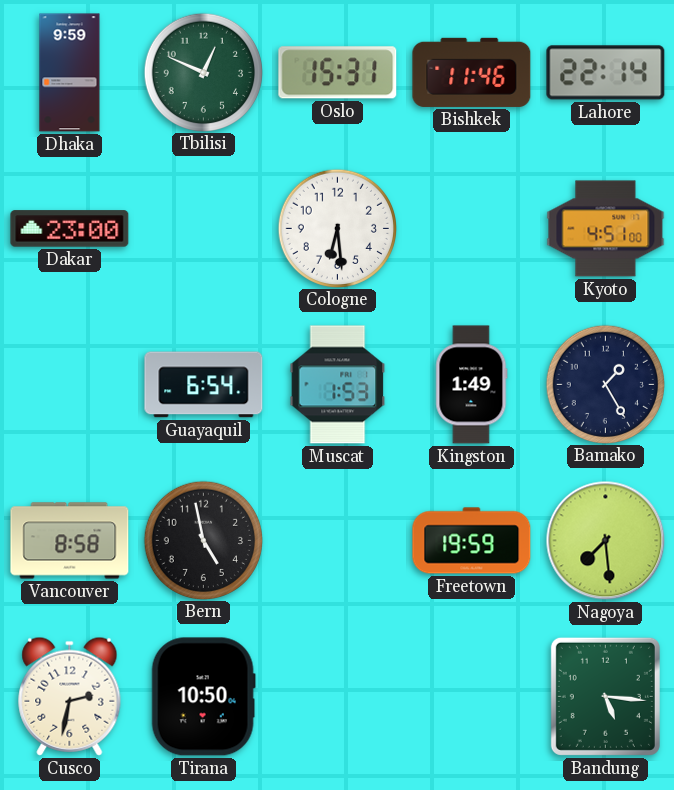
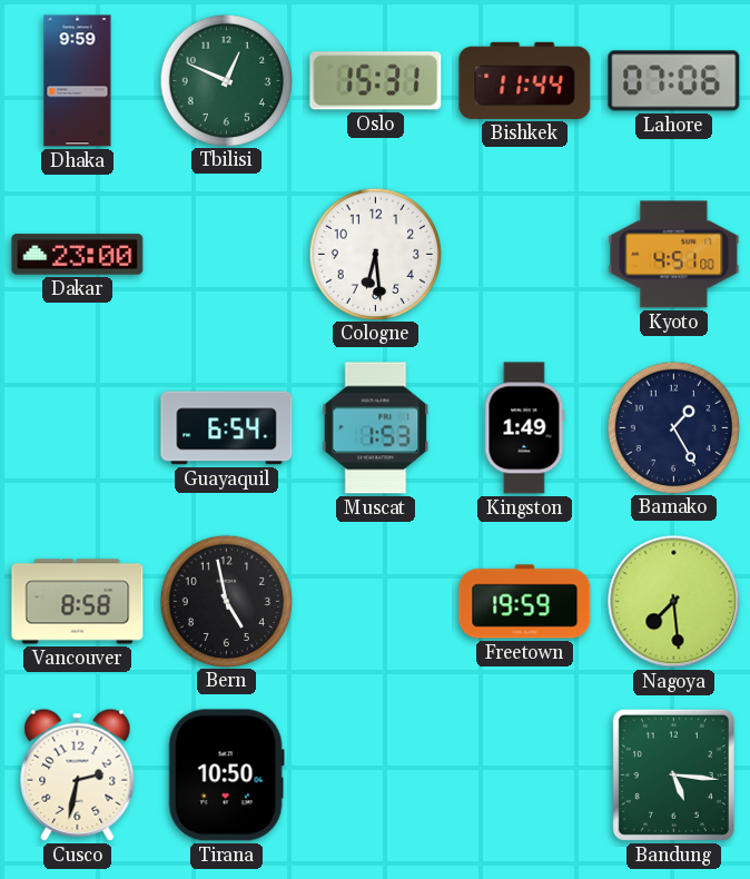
Bishkek: 11:46 -> 11:44 (525, 80)
Lahore: 22:14 -> 07:06 (674, 81)
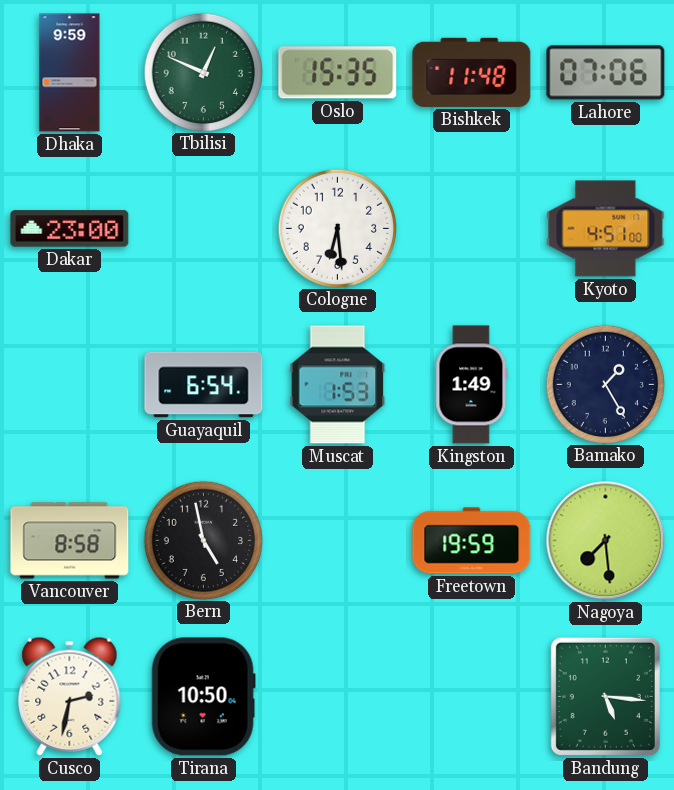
Oslo: 15:31 -> 15:35 (338, 73)
Bishkek: 11:44 -> 11:48 (472, 72)
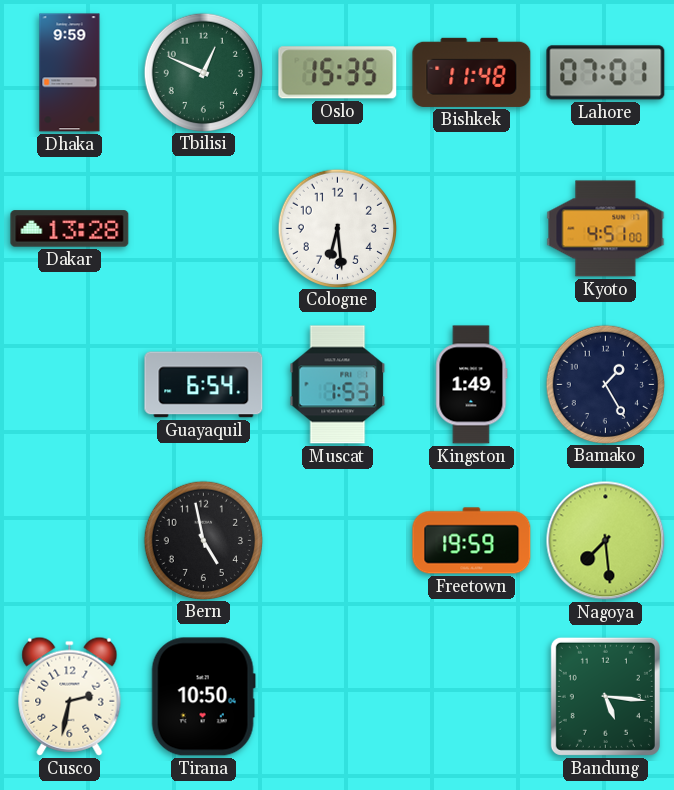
Lahore: 07:06 -> 07:01 (606, 73)
Dakar: 23:00 -> 13:28 (70, 229)
Vancouver: 8:58 -> none (70, 541)
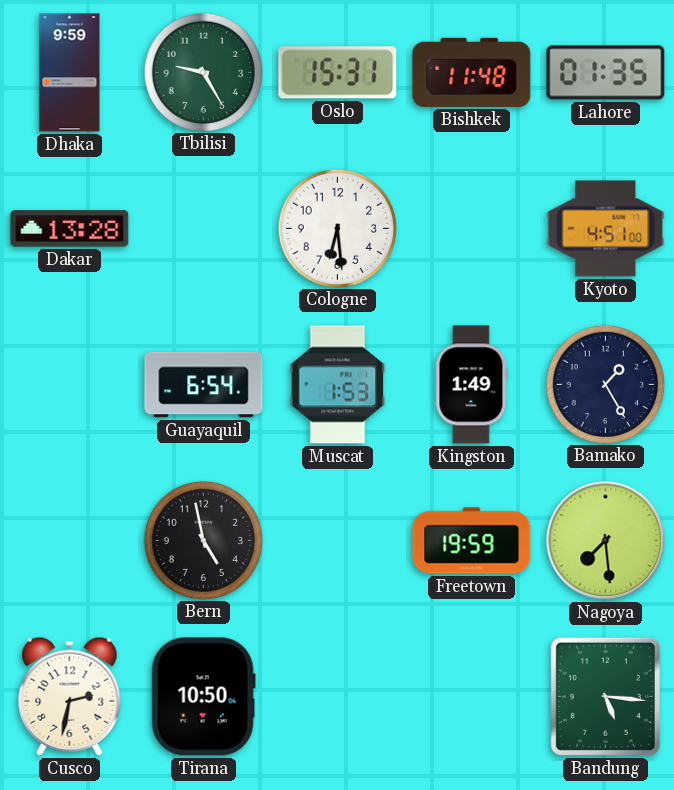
Tbilisi: 12:49 -> 9:25 (203, 72)
Oslo: 15:35 -> 15:31 (338, 73)
Lahore: 07:01 -> 01:35 (606, 73)
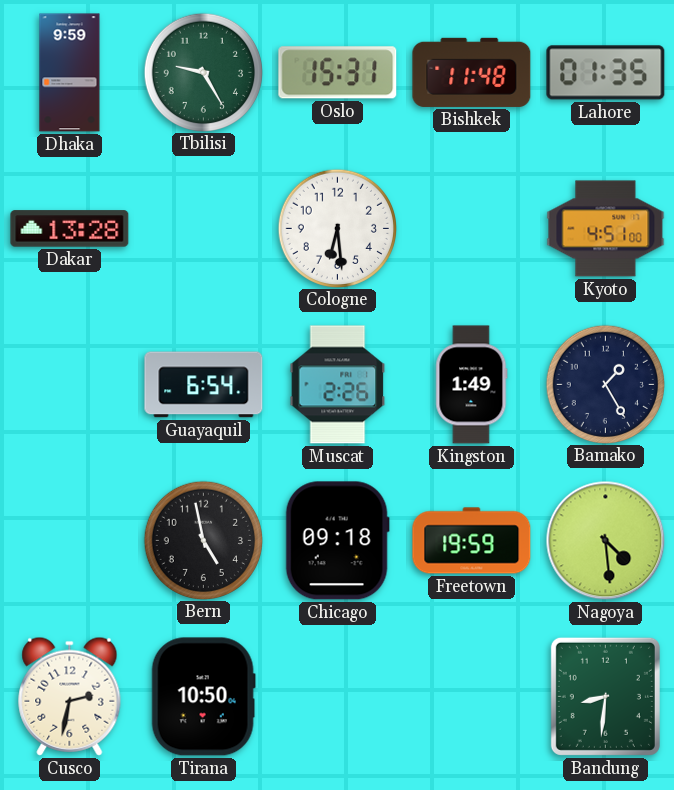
Muscat: 1:53 -> 2:26 (338, 385)
Chicago: none -> 09:18 (337, 541)
Nagoya: 7:29 -> 4:29 (606, 541)
Bandung: 5:16 -> 8:31 (605, 696)
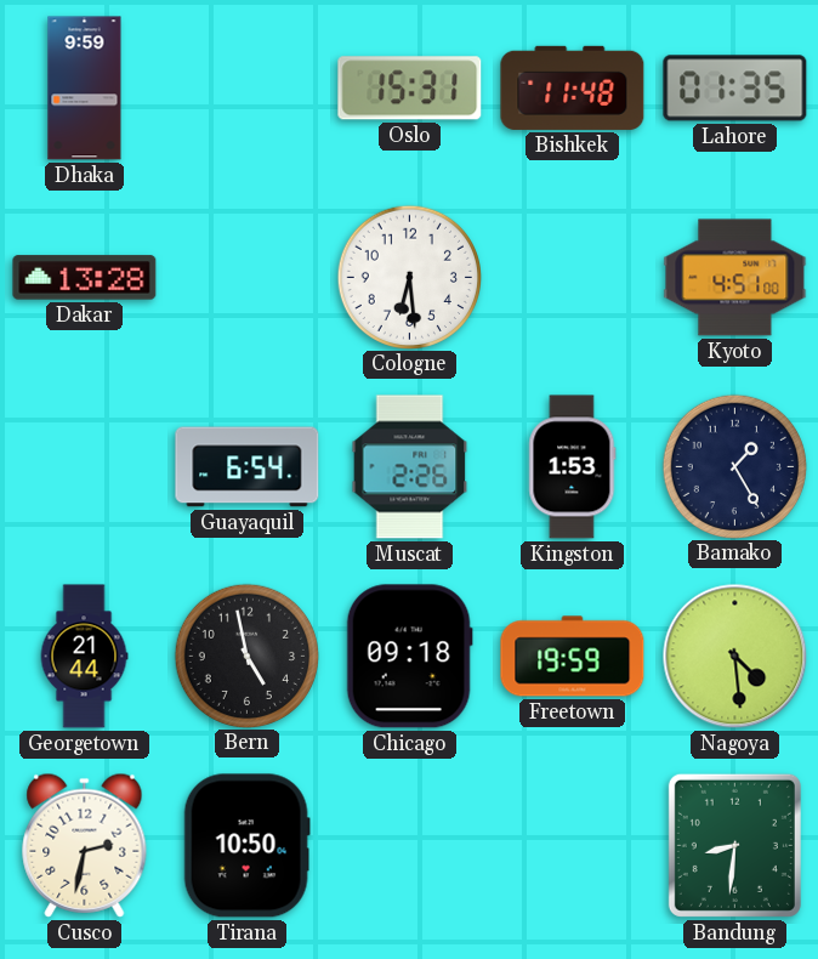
Tbilisi: 9:25 -> none (203, 72)
Kingston: 1:49 -> 1:53 (573, 467)
Georgetown: none -> 21:44 (84, 657)
